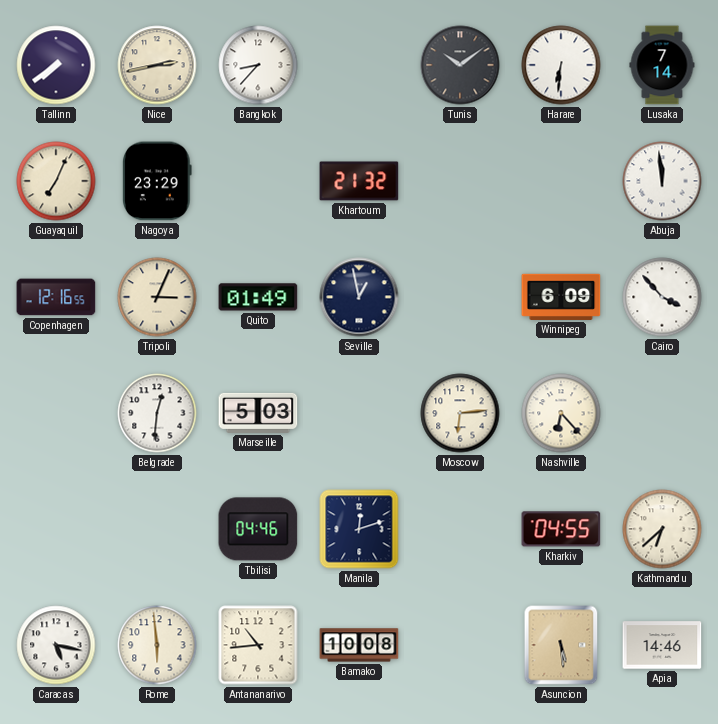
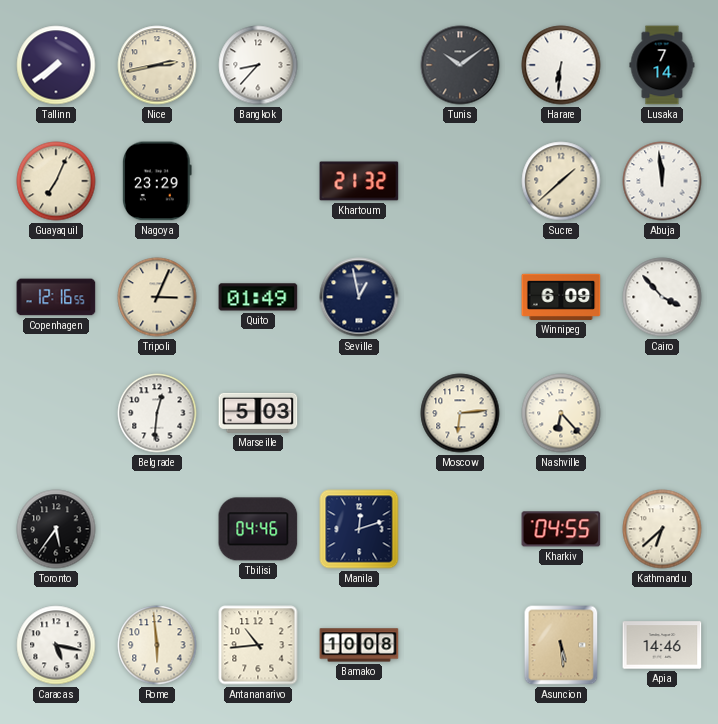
Sucre: none -> 1:38 (561, 181)
Toronto: none -> 5:36 (56, 529)
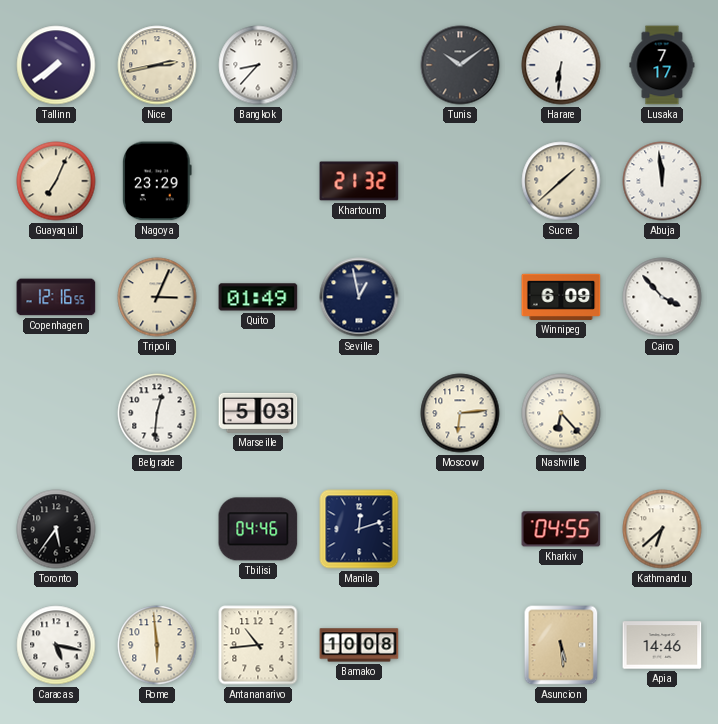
Lusaka: 7:14 -> 7:17 (662, 65)
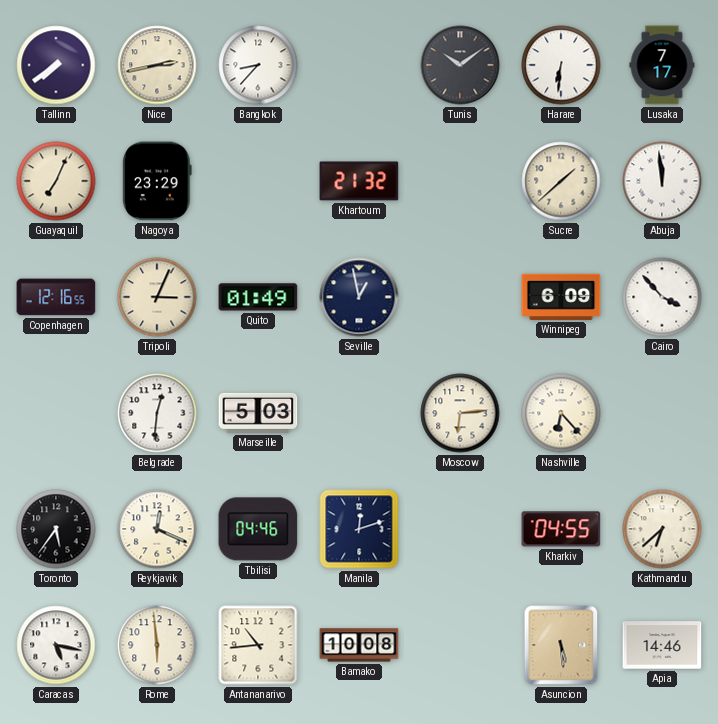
Reykjavik: none -> 12:19 (157, 529)
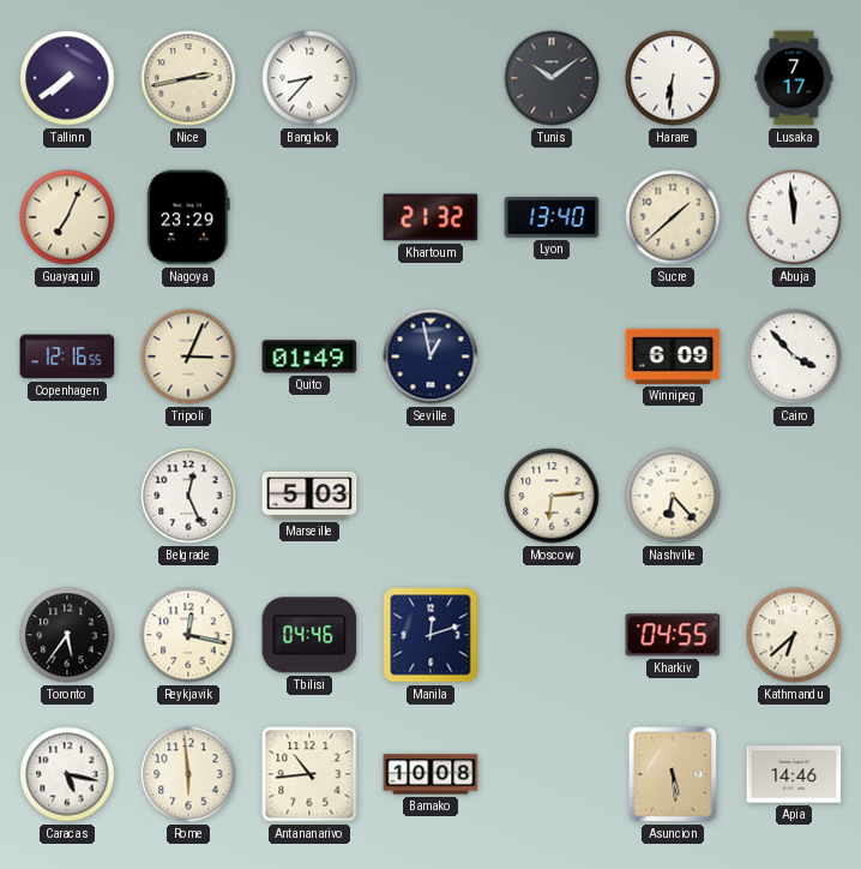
Lyon: none -> 13:40 (552, 217)
Belgrade: 12:31 -> 12:26 (188, 496)
Reykjavik: 12:19 -> 12:17 (188, 635)
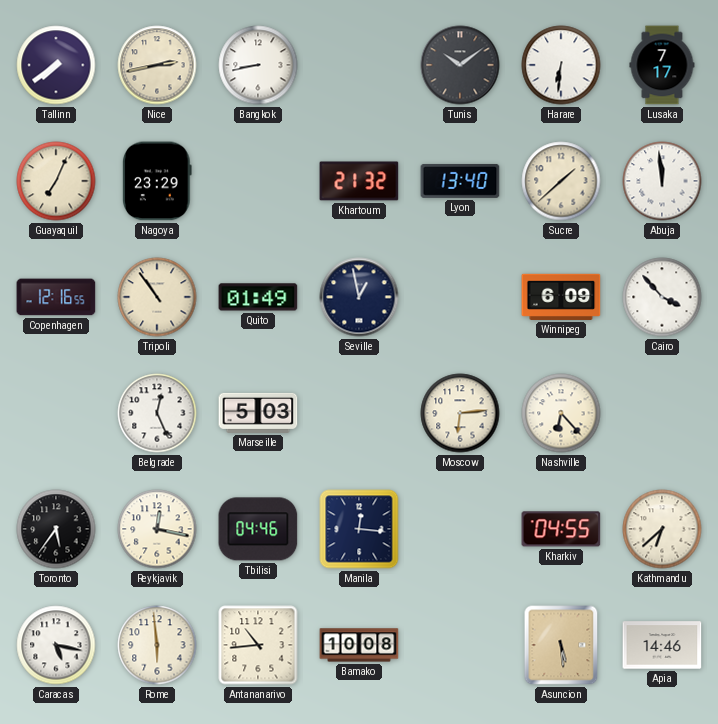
Bangkok: 8:37 -> 8:43 (258, 65)
Tripoli: 3:04 -> 10:54 (157, 297)
Manila: 12:12 -> 12:16 (359, 529)
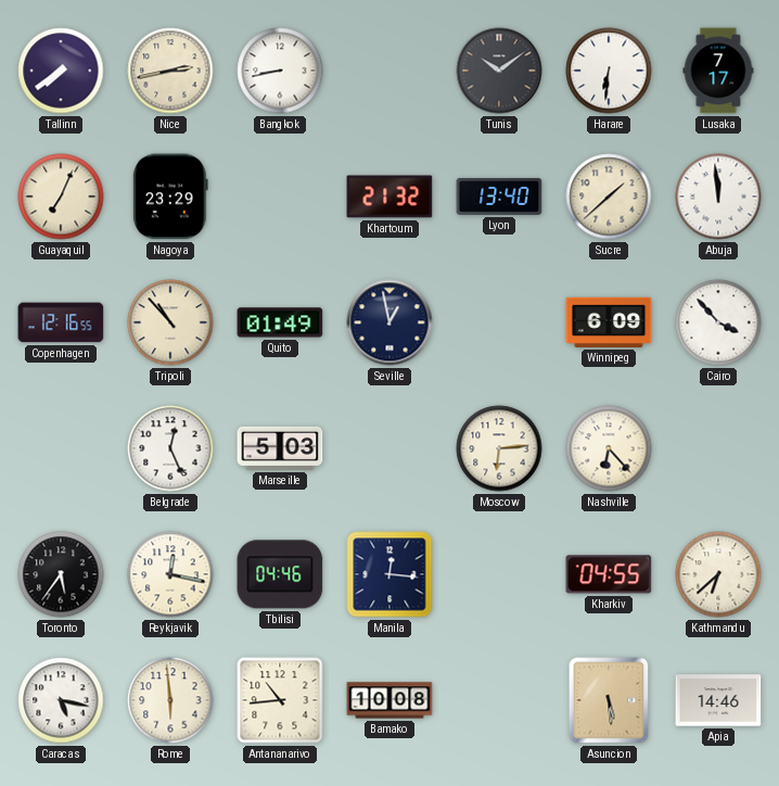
Tripoli: 10:54 -> 10:53 (170, 322)
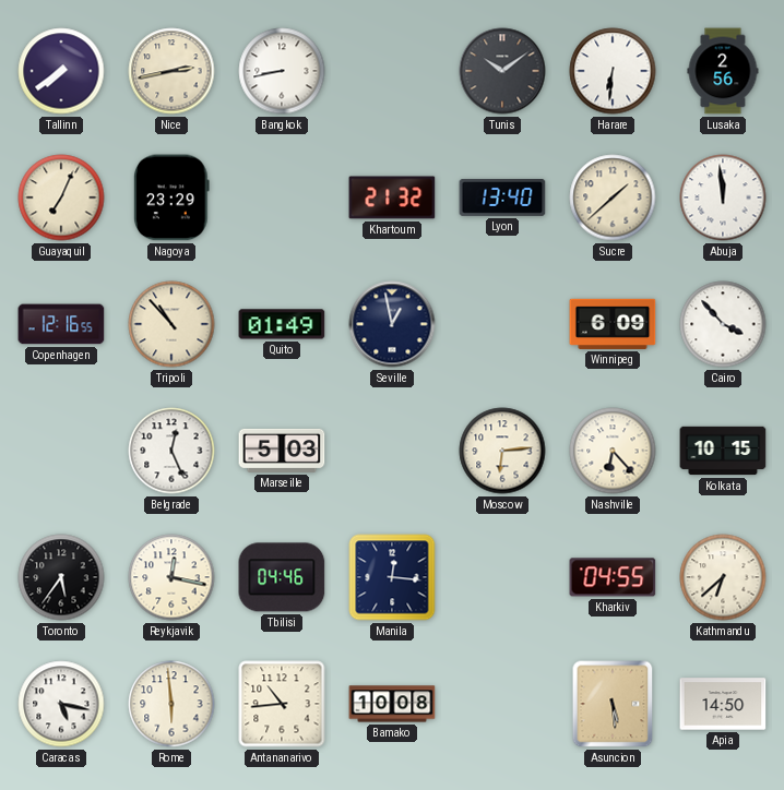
Lusaka: 7:17 -> 2:56 (723, 71)
Kolkata: none -> 10:15 (723, 451)
Apia: 14:46 -> 14:50 (723, 704)
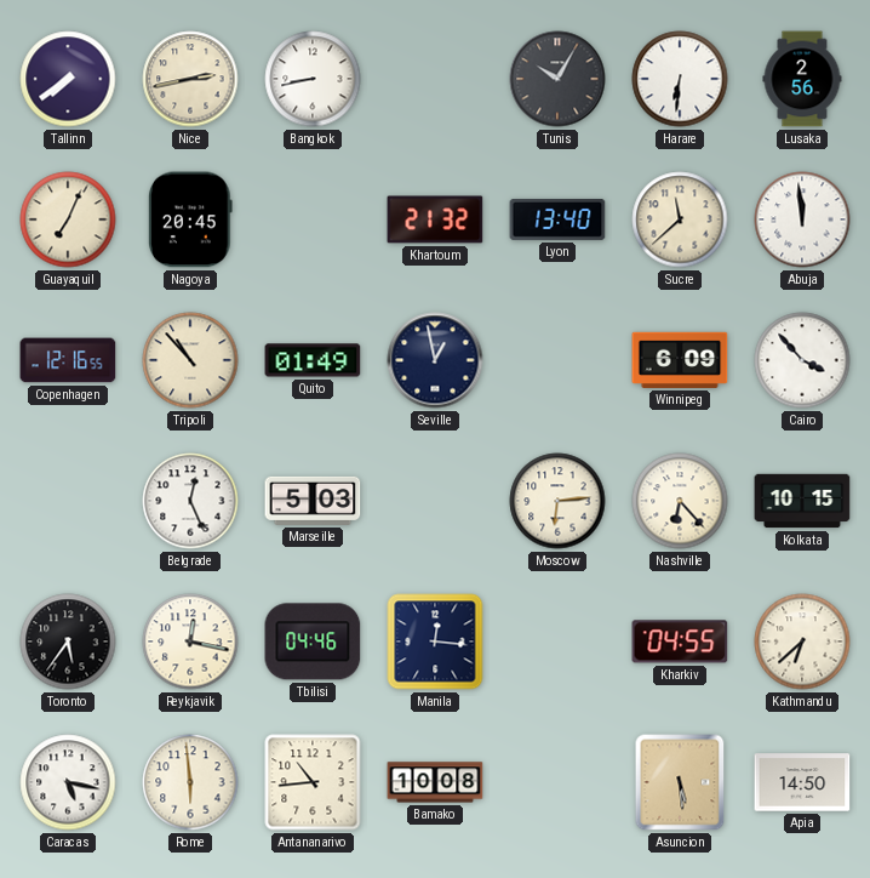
Tunis: 10:09 -> 10:05 (557, 79)
Nagoya: 23:29 -> 20:45 (191, 219)
Sucre: 1:38 -> 11:38 (680, 219)
